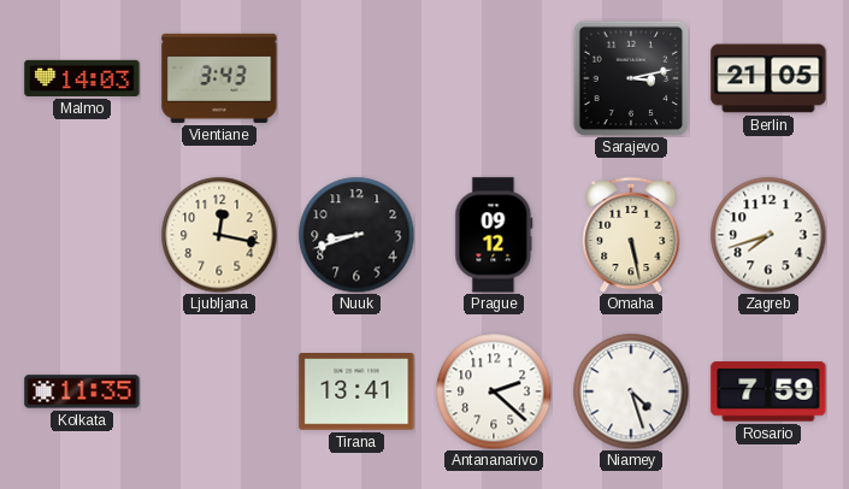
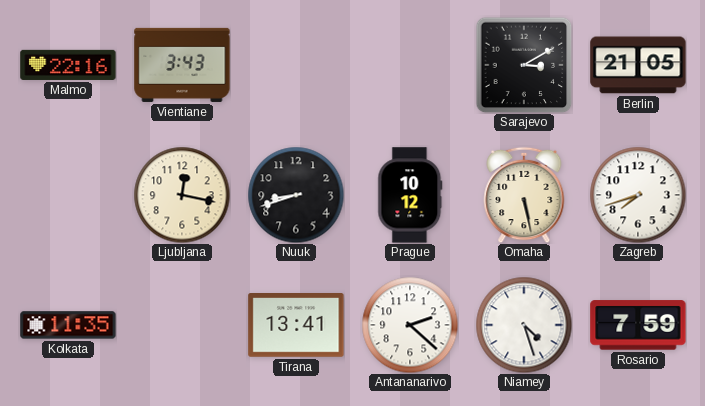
Malmo: 14:03 -> 22:16 (68, 65)
Sarajevo: 3:13 -> 3:10 (524, 65)
Prague: 09:12 -> 10:12 (410, 195)
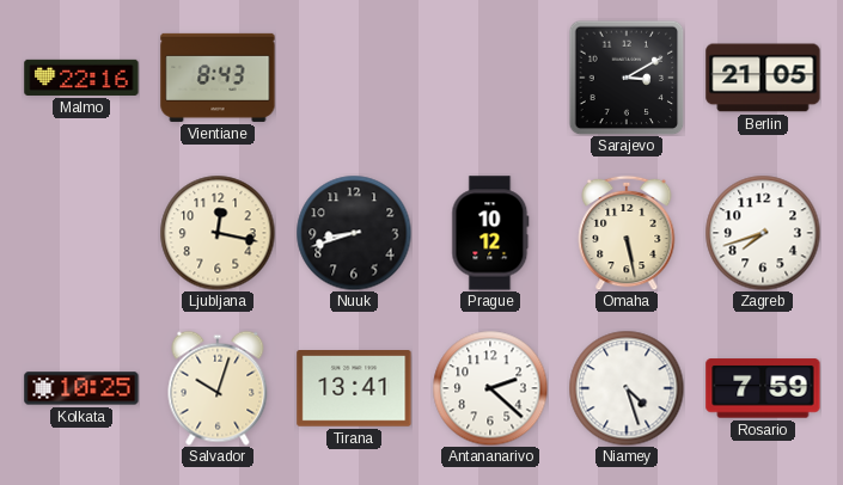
Vientiane: 3:43 -> 8:43 (218, 78)
Kolkata: 11:35 -> 10:25 (81, 388)
Salvador: none -> 10:03 (218, 388)
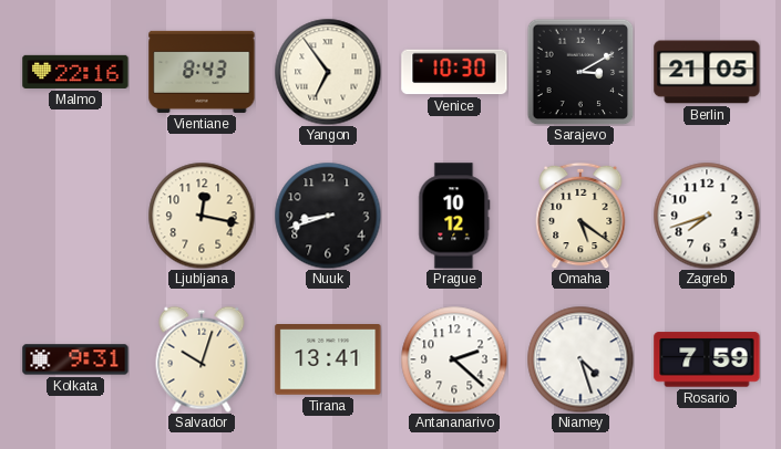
Yangon: none -> 6:54 (328, 72)
Venice: none -> 10:30 (454, 72)
Omaha: 5:28 -> 5:21 (580, 216)
Kolkata: 10:25 -> 9:31 (75, 359)
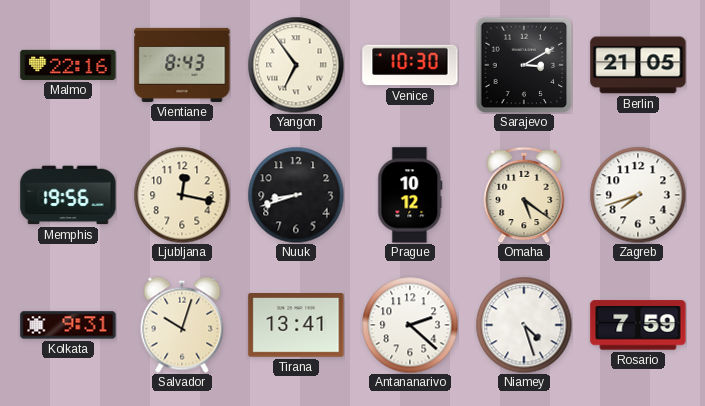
Memphis: none -> 19:56 (68, 195)
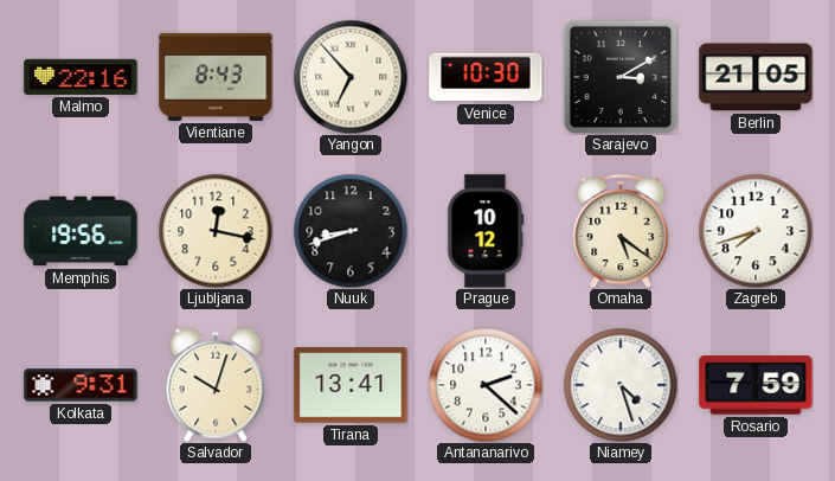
Yangon: 6:54 -> 6:53 (351, 77)
